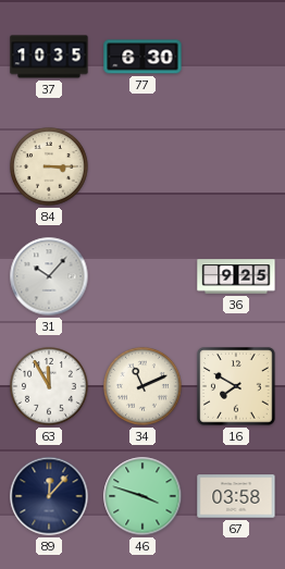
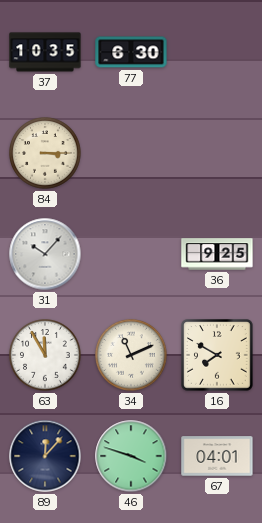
67: 03:58 -> 04:01 (217, 456)
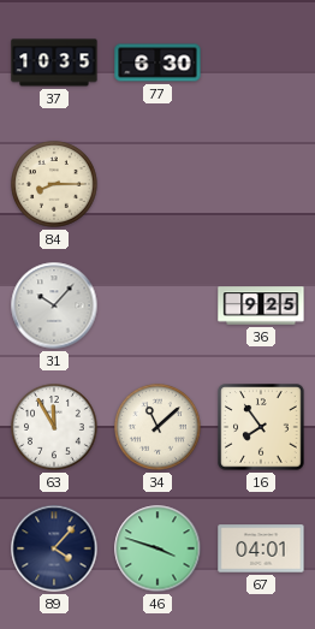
84: 3:15 -> 8:15 (55, 185)
34: 11:11 -> 11:08 (159, 428)
16: 7:50 -> 7:54 (261, 427)
89: 12:07 -> 4:07 (54, 548)
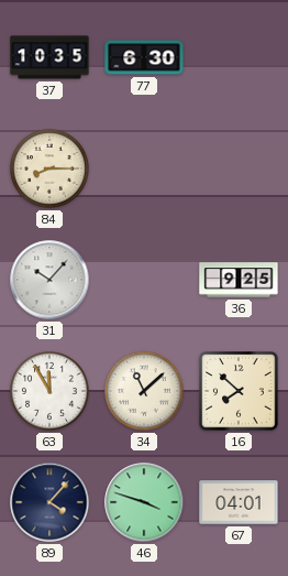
16: 7:54 -> 7:52 (239, 391)
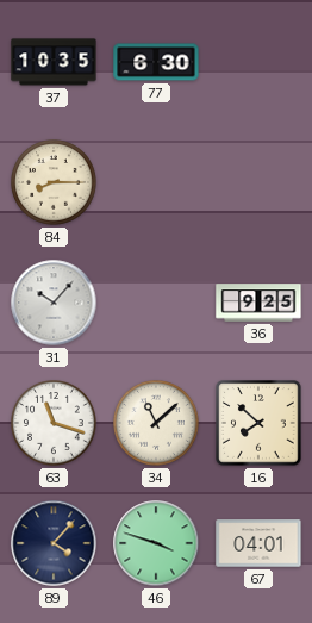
63: 11:55 -> 11:18 (55, 424)
